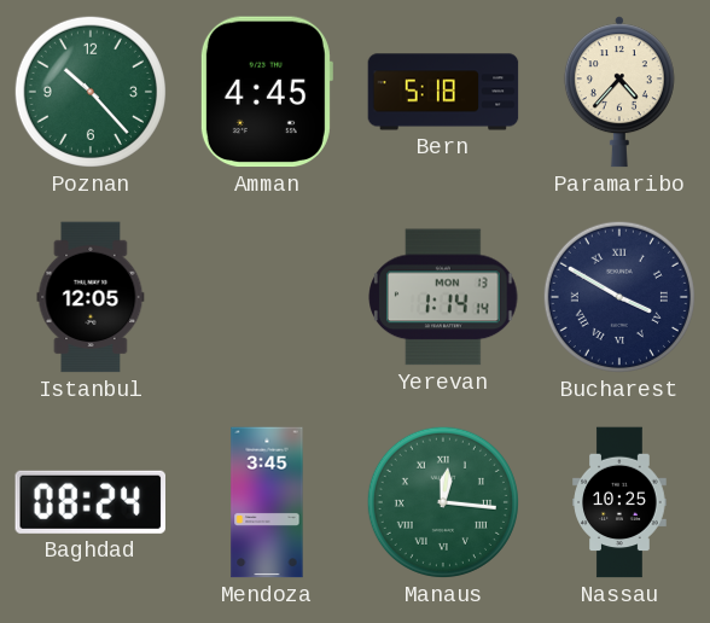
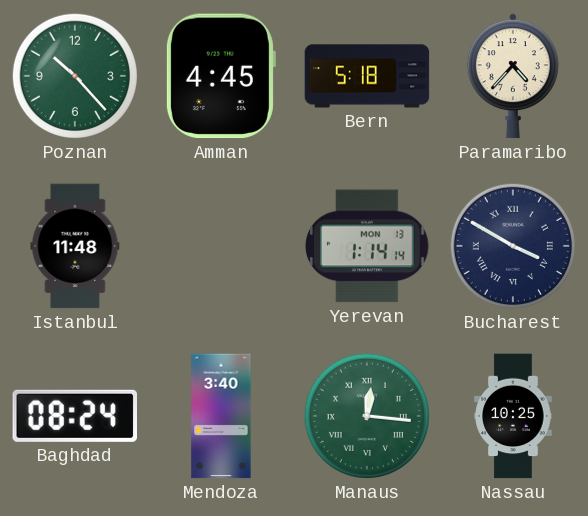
Istanbul: 12:05 -> 11:48 (75, 246)
Mendoza: 3:45 -> 3:40 (221, 416)
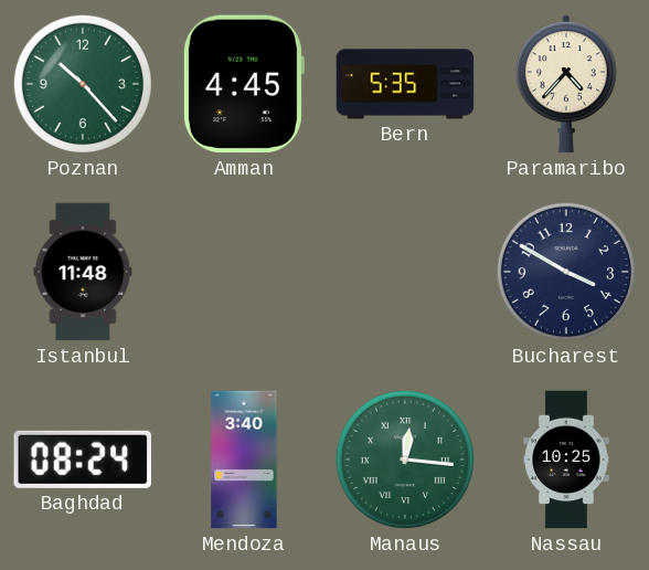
Bern: 5:18 -> 5:35 (405, 84)
Yerevan: 1:14 -> none (367, 246)
Bucharest numerals: Roman -> Arabic (566, 272)
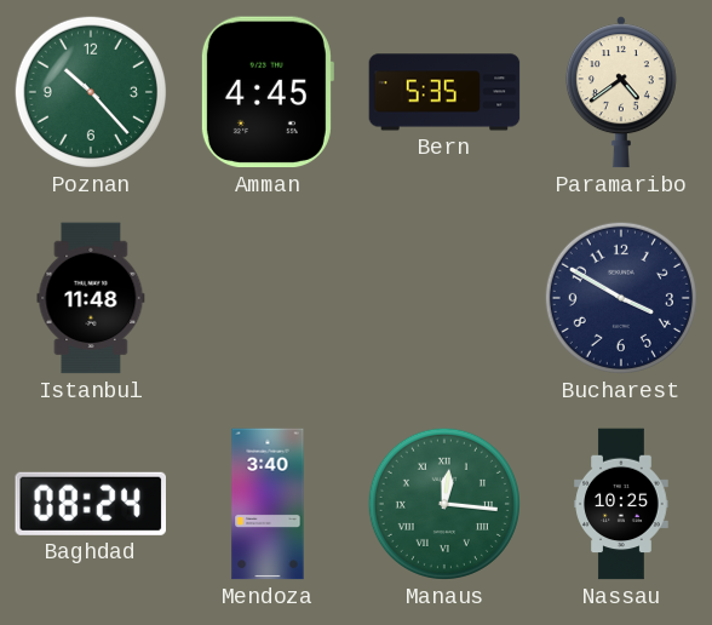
Paramaribo: 4:37 -> 4:39 (621, 92)
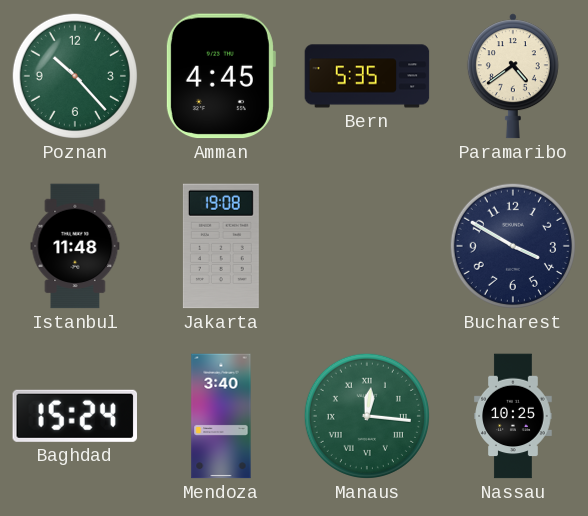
Jakarta: none -> 19:08 (221, 246)
Baghdad: 08:24 -> 15:24 (74, 416)
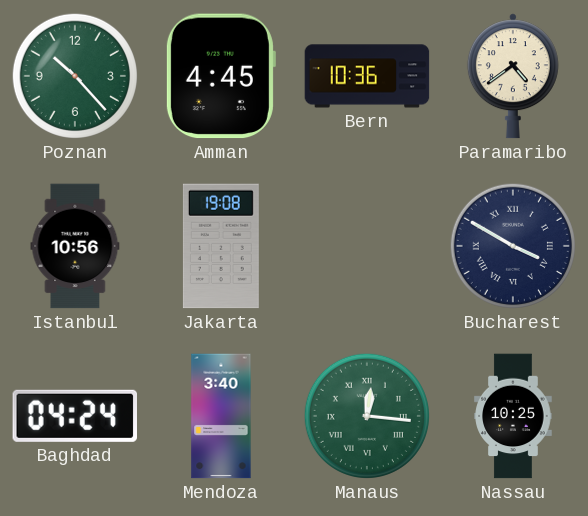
Bern: 5:35 -> 10:36 (367, 76)
Istanbul: 11:48 -> 10:56 (75, 246)
Bucharest numerals: Arabic -> Roman (513, 246)
Baghdad: 15:24 -> 04:24 (74, 416)
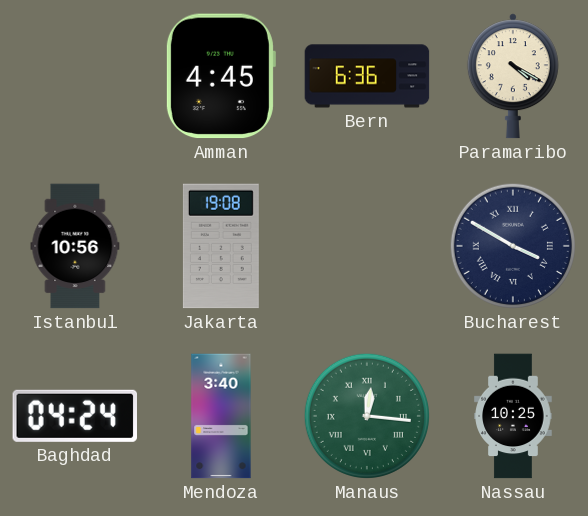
Poznan: 10:23 -> none (75, 76)
Bern: 10:36 -> 6:36 (367, 76)
Paramaribo: 4:39 -> 4:20 (513, 76)
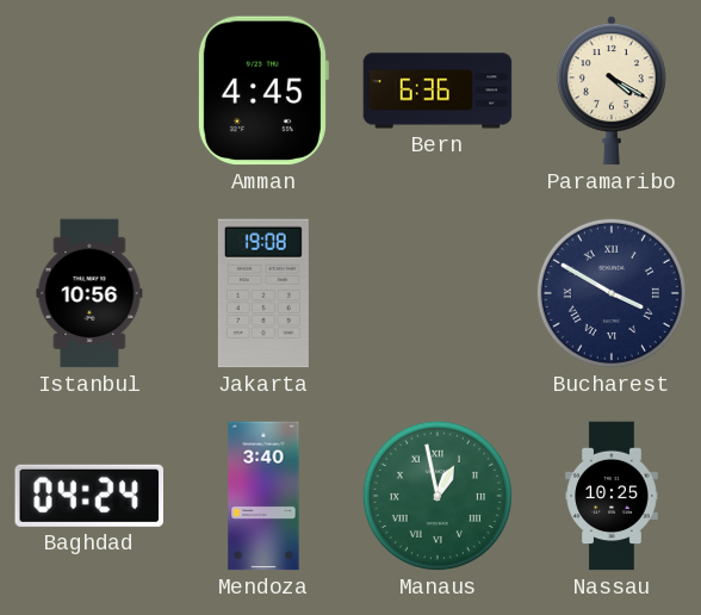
Manaus: 12:16 -> 12:58 (438, 496)
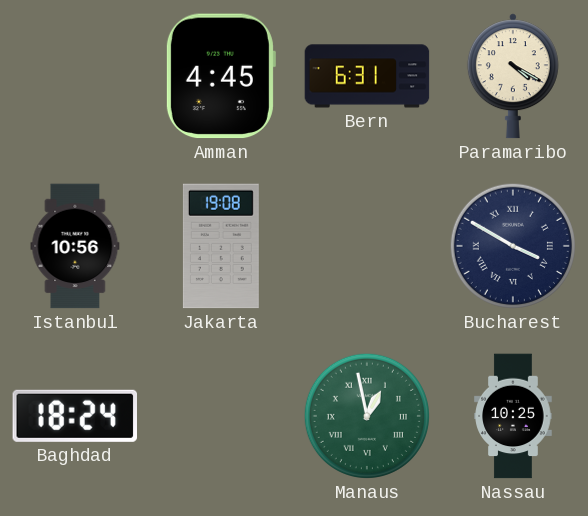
Bern: 6:36 -> 6:31 (367, 76)
Baghdad: 04:24 -> 18:24 (74, 416)
Mendoza: 3:40 -> none (263, 496)
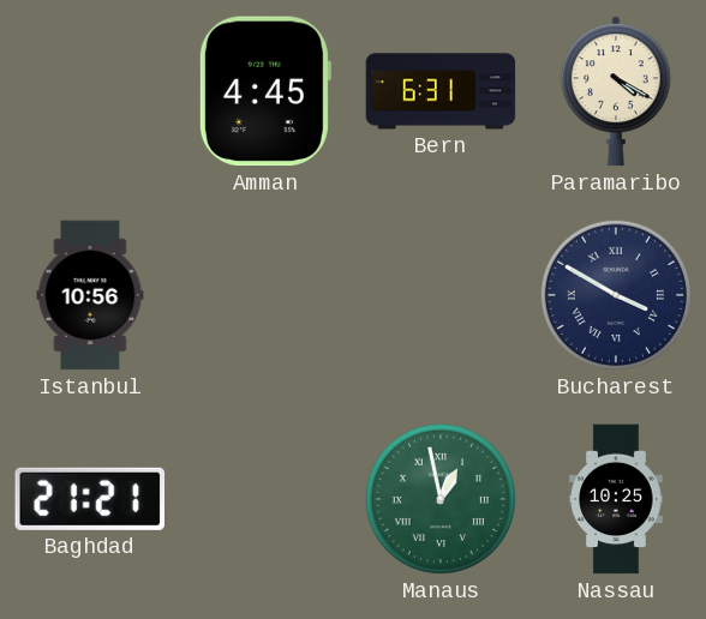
Jakarta: 19:08 -> none (221, 246)
Baghdad: 18:24 -> 21:21 (89, 499)
